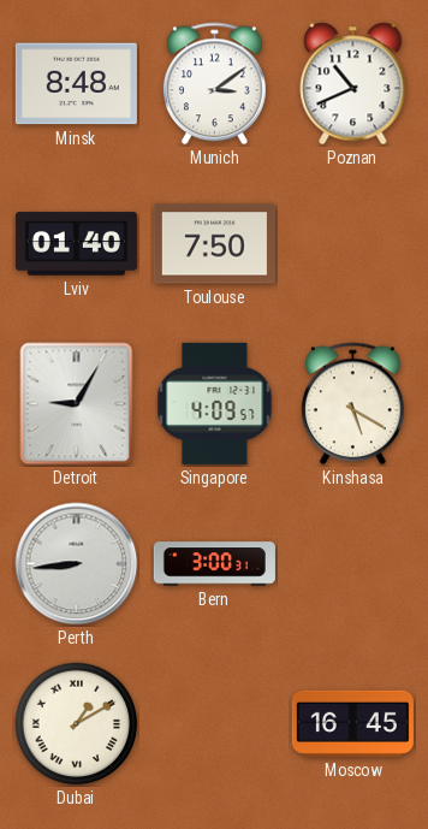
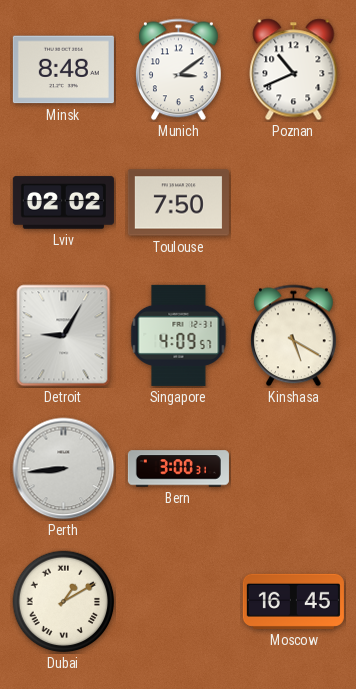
Lviv: 01:40 -> 02:02 (63, 203)
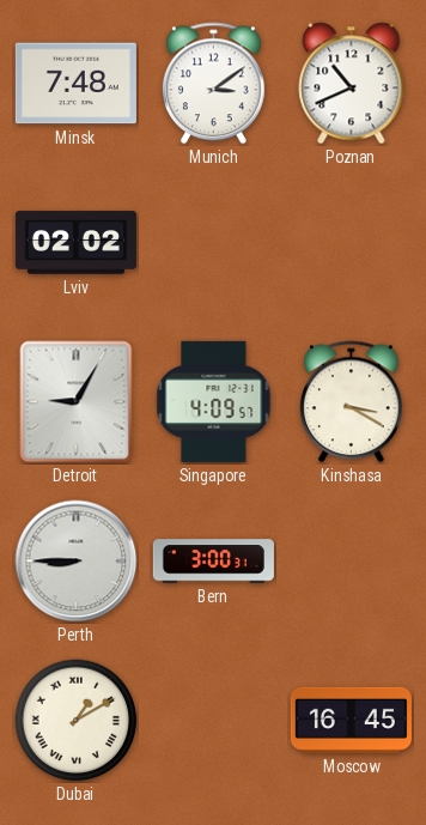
Minsk: 8:48 -> 7:48 (75, 84)
Toulouse: 7:50 -> none (178, 203)
Kinshasa: 5:20 -> 3:20 (351, 402)
Perth: 8:44 -> 8:45 (77, 562)
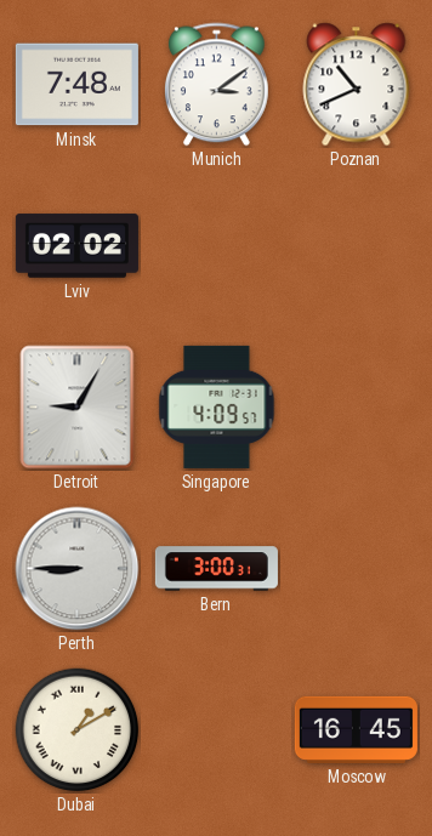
Kinshasa: 3:20 -> none (351, 402)
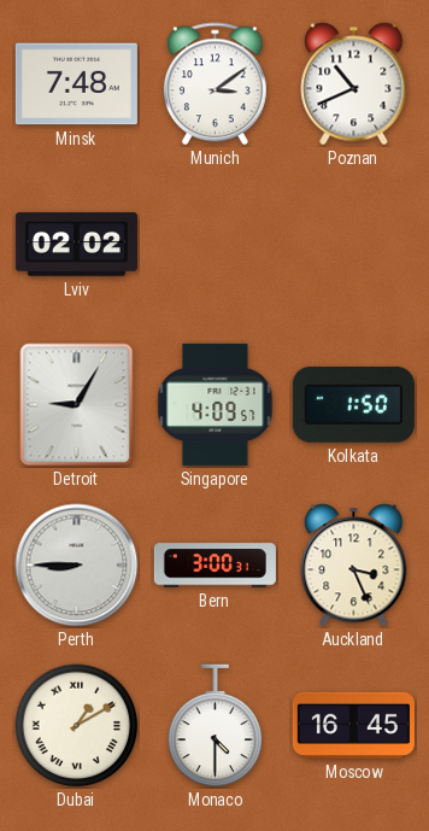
Kolkata: none -> 1:50 (353, 404)
Auckland: none -> 3:26 (354, 566)
Monaco: none -> 4:30 (216, 726)
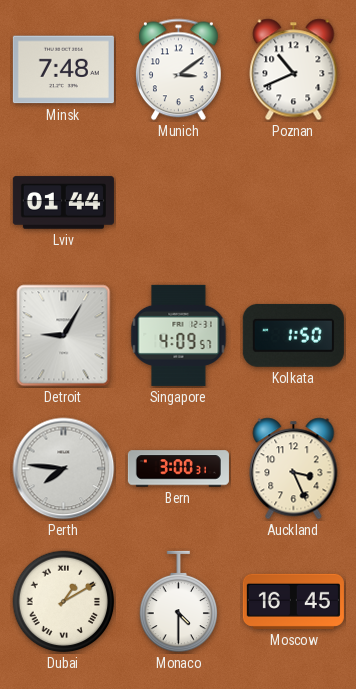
Lviv: 02:02 -> 01:44 (63, 203)
Perth: 8:45 -> 7:46 (64, 469)
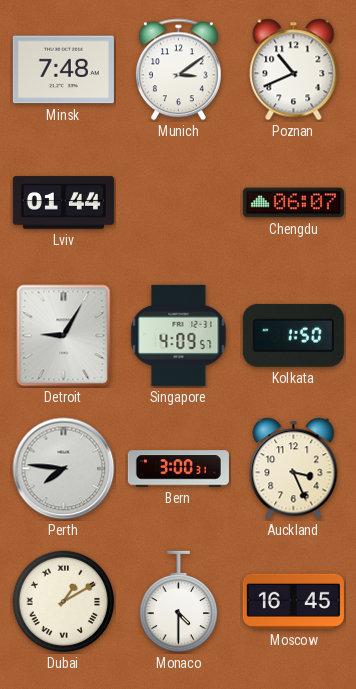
Chengdu: none -> 06:07 (293, 203)
